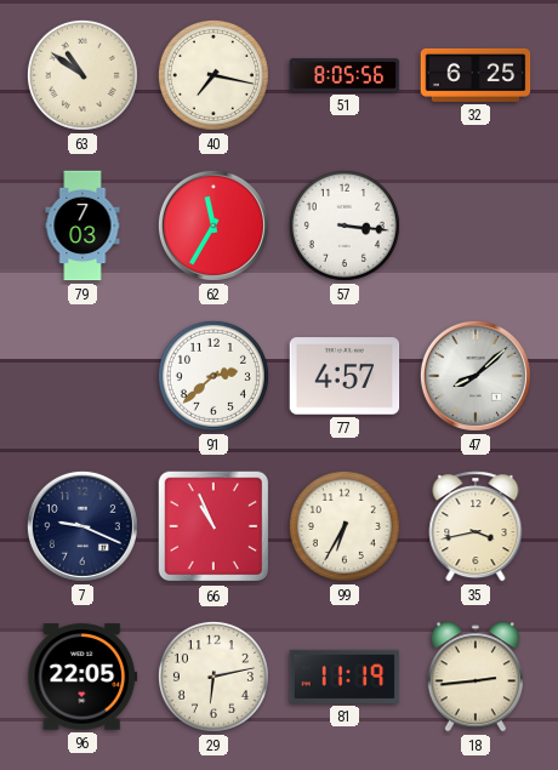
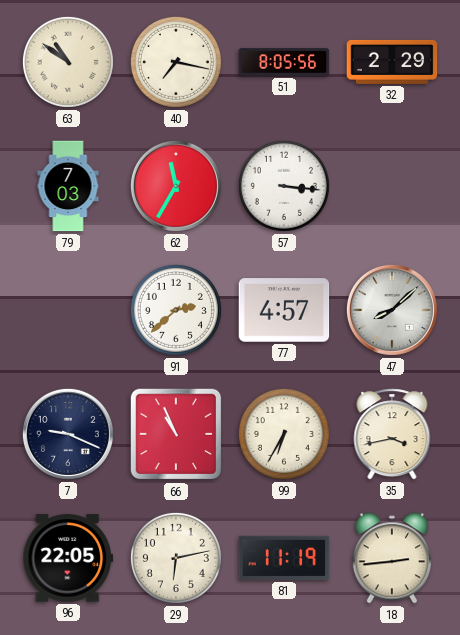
32: 6:25 -> 2:29 (392, 62)
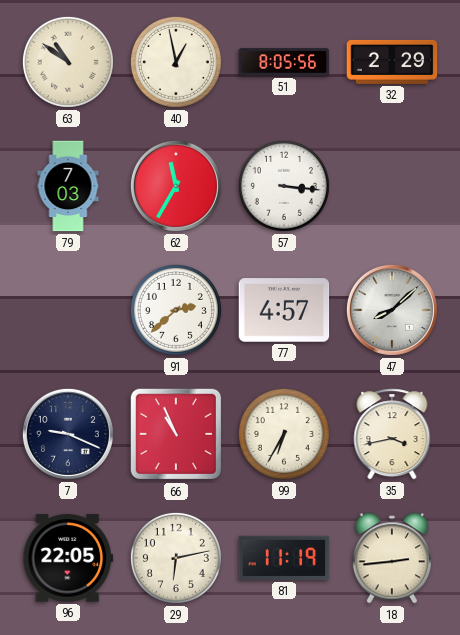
40: 7:17 -> 12:58 (176, 62)
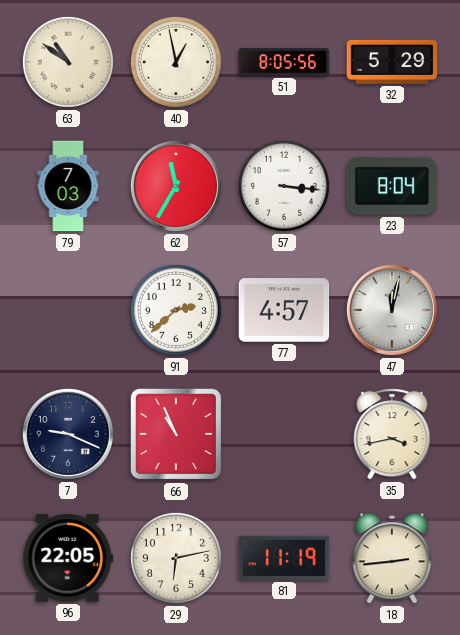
32: 2:29 -> 5:29 (392, 62)
23: none -> 8:04 (392, 186)
47: 8:08 -> 12:02 (392, 310)
99: 6:35 -> none (284, 434)
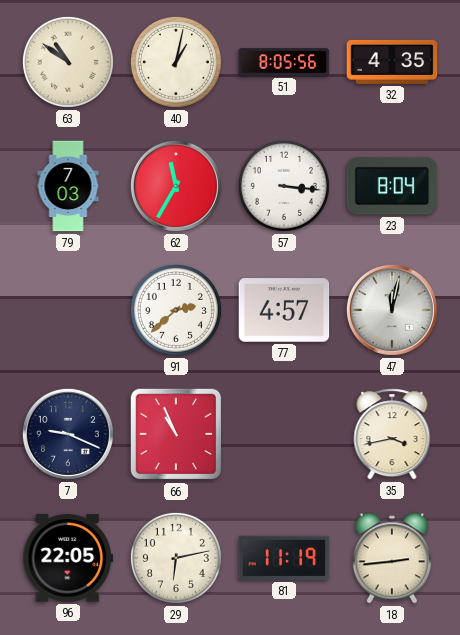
40: 12:58 -> 1:02 (176, 62)
32: 5:29 -> 4:35 (392, 62)
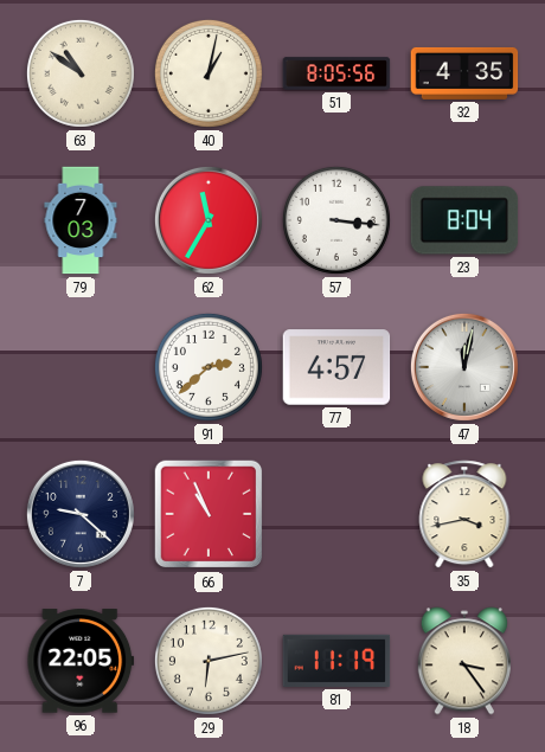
7: 9:19 -> 9:22 (81, 514)
18: 2:44 -> 3:24 (464, 661)
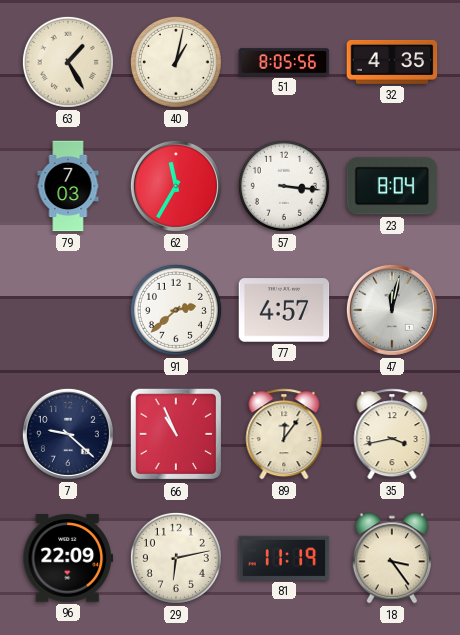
63: 10:51 -> 1:25 (68, 62)
89: none -> 12:06 (284, 434)
96: 22:05 -> 22:09 (68, 558)
